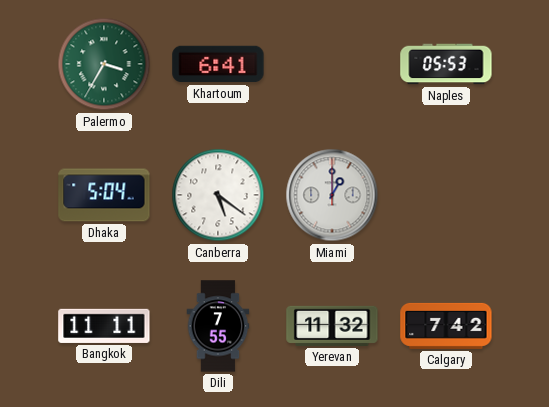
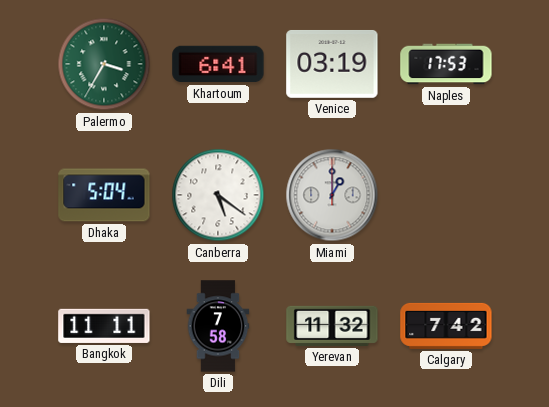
Venice: none -> 03:19 (332, 64)
Naples: 05:53 -> 17:53 (446, 64)
Dili: 7:55 -> 7:58 (218, 326)
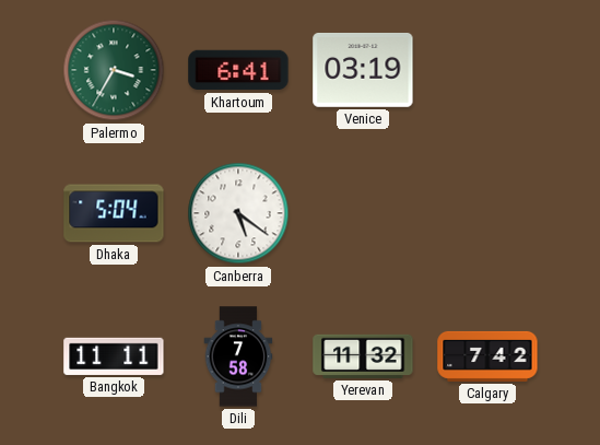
Naples: 17:53 -> none (446, 64)
Miami: 1:00 -> none (332, 195)
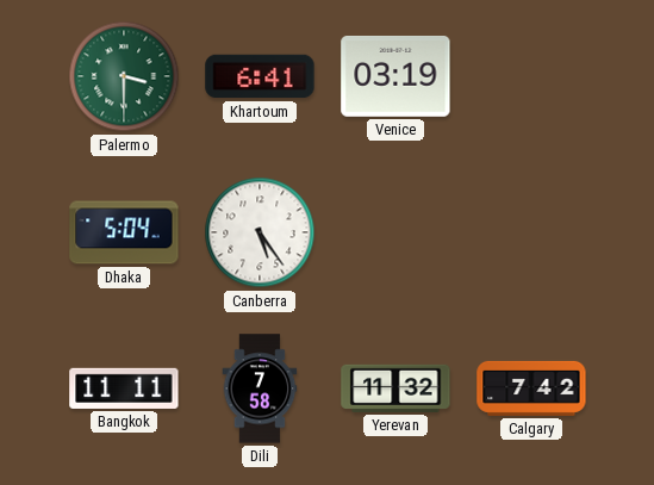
Palermo: 3:35 -> 3:30 (124, 76)
Canberra: 5:21 -> 5:24 (260, 232)
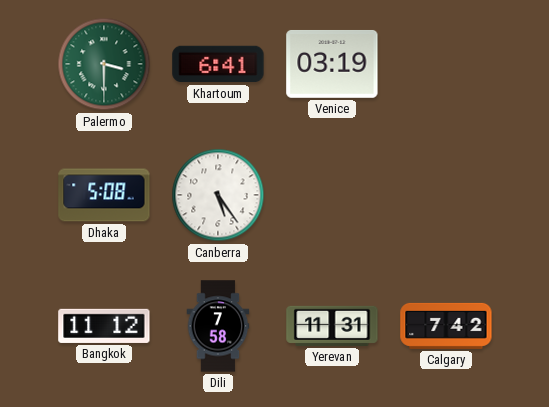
Dhaka: 5:04 -> 5:08 (104, 195)
Bangkok: 11:11 -> 11:12 (104, 326)
Yerevan: 11:32 -> 11:31 (332, 326)
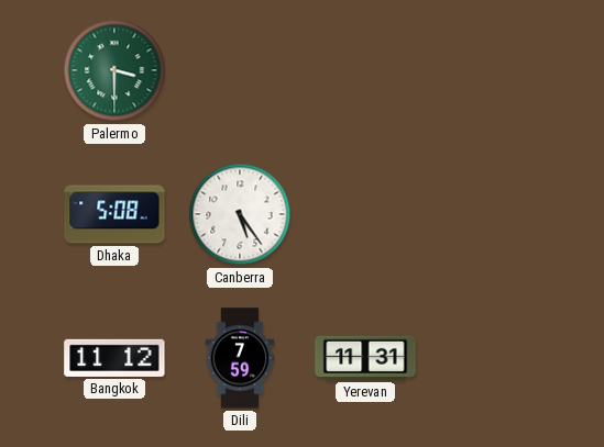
Khartoum: 6:41 -> none (218, 64)
Venice: 03:19 -> none (332, 64)
Dili: 7:58 -> 7:59 (240, 358)
Calgary: 7:42 -> none (446, 326)
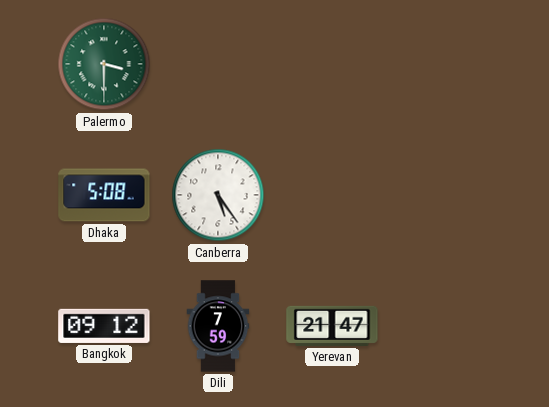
Bangkok: 11:12 -> 09:12 (104, 326)
Yerevan: 11:31 -> 21:47 (332, 326)
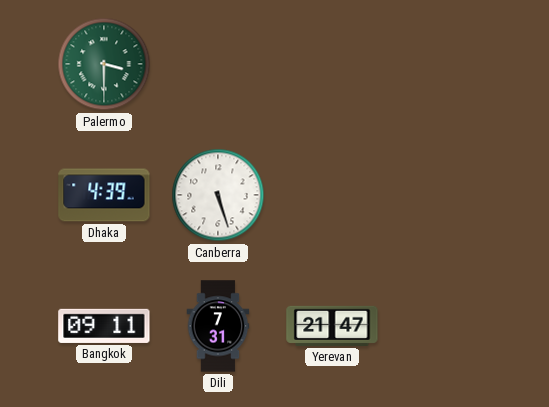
Dhaka: 5:08 -> 4:39 (104, 195)
Canberra: 5:24 -> 5:27 (218, 195)
Bangkok: 09:12 -> 09:11 (104, 326)
Dili: 7:59 -> 7:31 (218, 326)
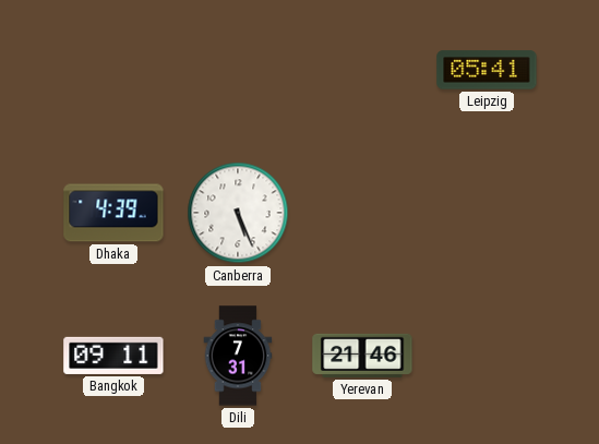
Palermo: 3:30 -> none (104, 64)
Leipzig: none -> 05:41 (487, 70)
Canberra: 5:27 -> 5:26 (238, 213)
Yerevan: 21:47 -> 21:46 (362, 356)
